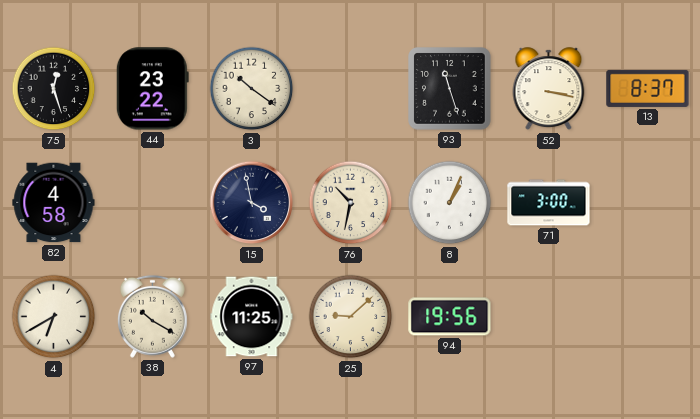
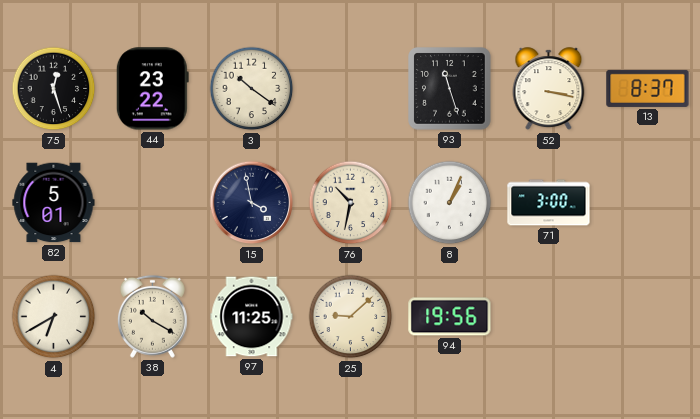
82: 4:58 -> 5:01 (54, 203)
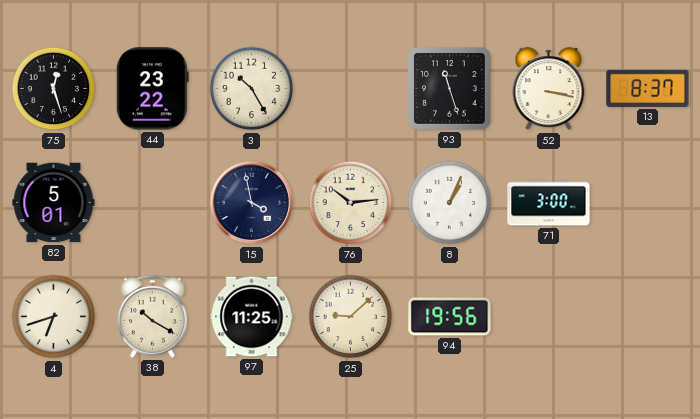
3: 10:21 -> 10:25 (252, 89)
76: 10:32 -> 10:14 (351, 203)
4: 6:40 -> 6:42 (54, 317)
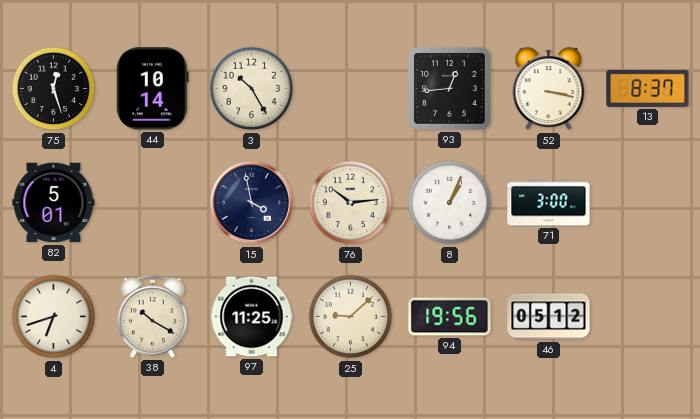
44: 23:22 -> 10:14 (152, 89)
93: 11:27 -> 12:44 (450, 89)
46: none -> 05:12 (549, 317)
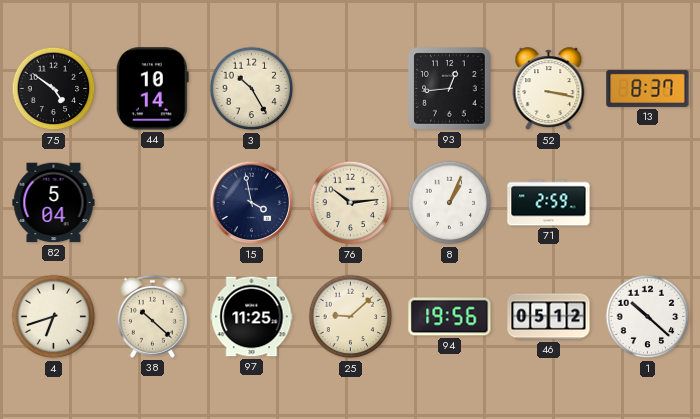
75: 12:27 -> 4:51 (54, 89)
82: 5:01 -> 5:04 (54, 203)
71: 3:00 -> 2:59 (549, 203)
38: 10:20 -> 10:22 (152, 316)
1: none -> 10:22 (648, 317)
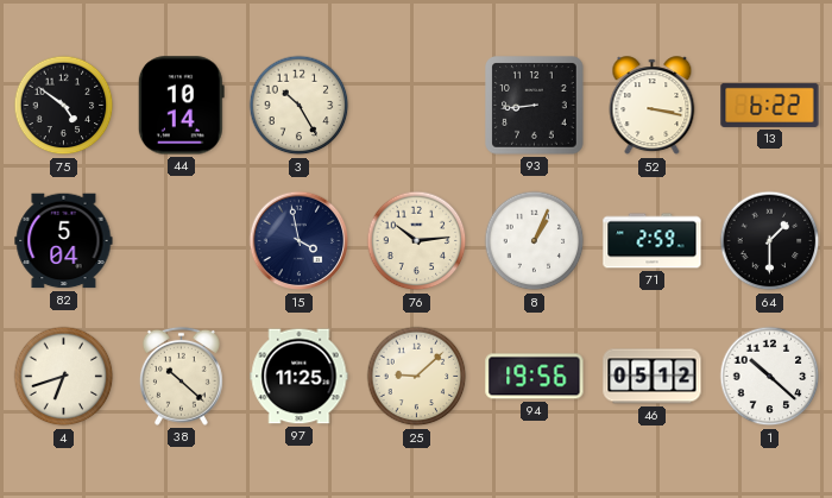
93: 12:44 -> 8:44 (535, 106)
13: 8:37 -> 6:22 (770, 105)
64: none -> 1:30 (770, 241)
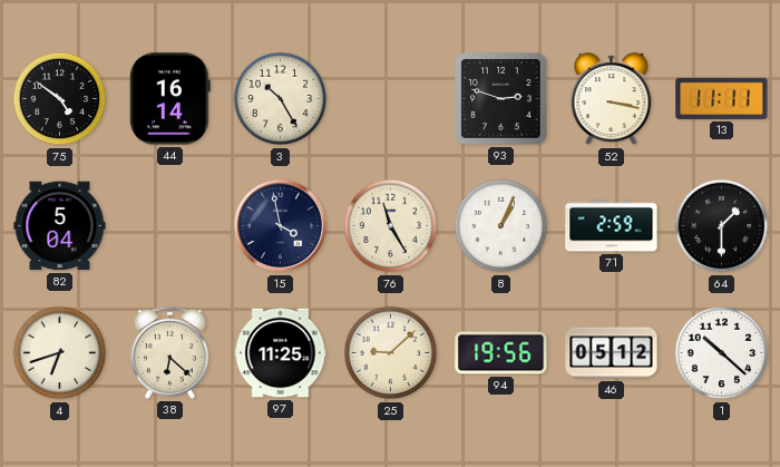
44: 10:14 -> 16:14 (169, 99)
93: 8:44 -> 2:48 (501, 99)
13: 6:22 -> 11:11 (722, 98)
76: 10:14 -> 11:25 (391, 226)
38: 10:22 -> 6:22 (169, 352)
